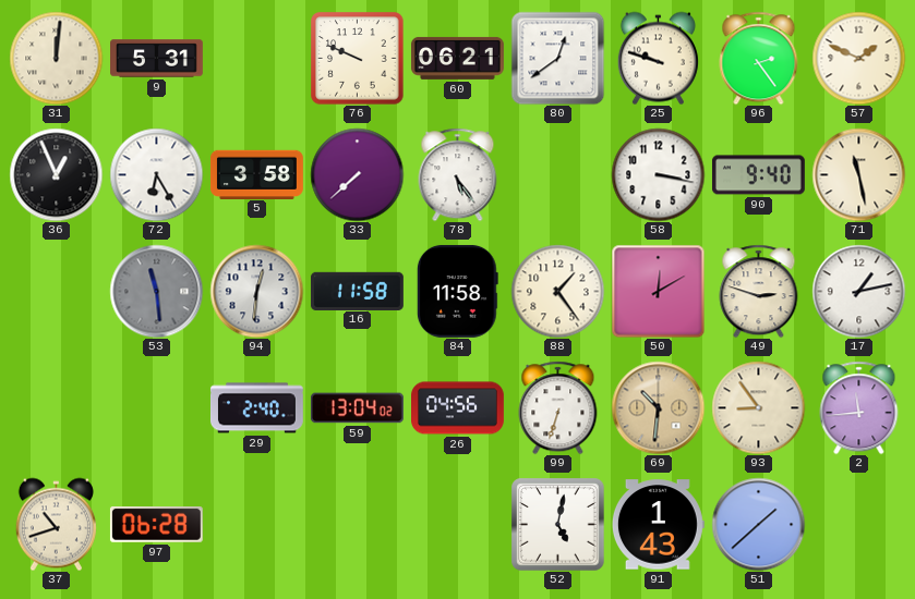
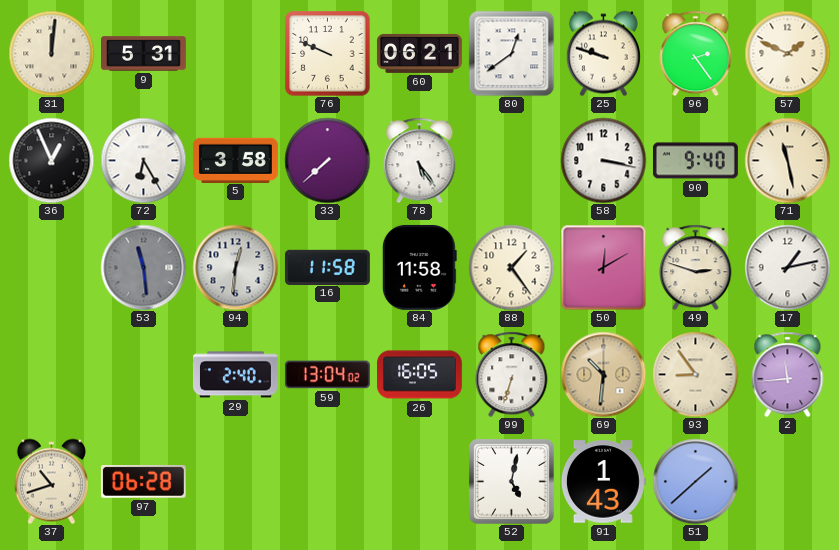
26: 04:56 -> 16:05 (420, 375)
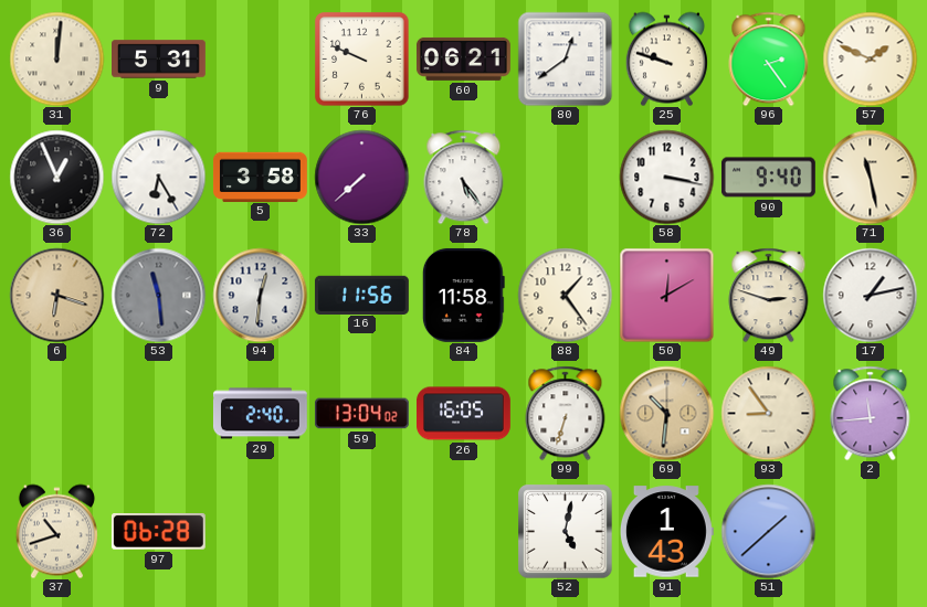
6: none -> 6:18 (56, 295)
16: 11:58 -> 11:56 (361, 295)
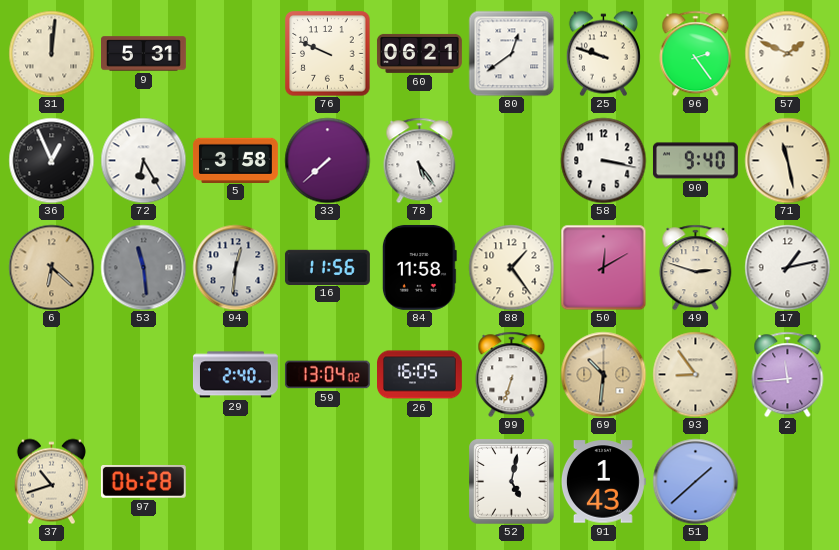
6: 6:18 -> 6:22 (51, 267)
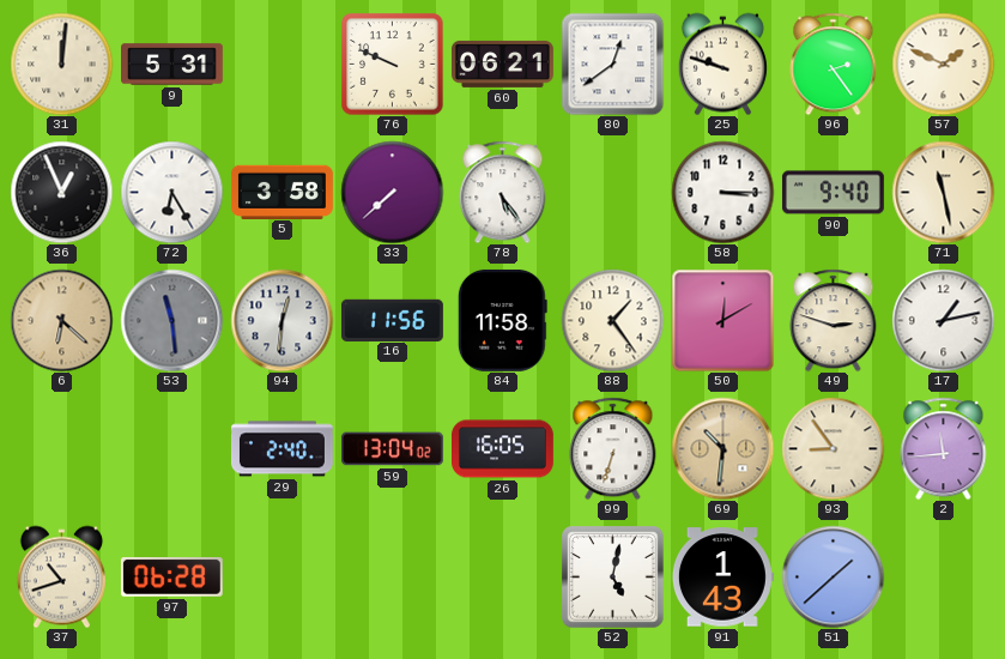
58: 3:17 -> 3:15 (722, 192)
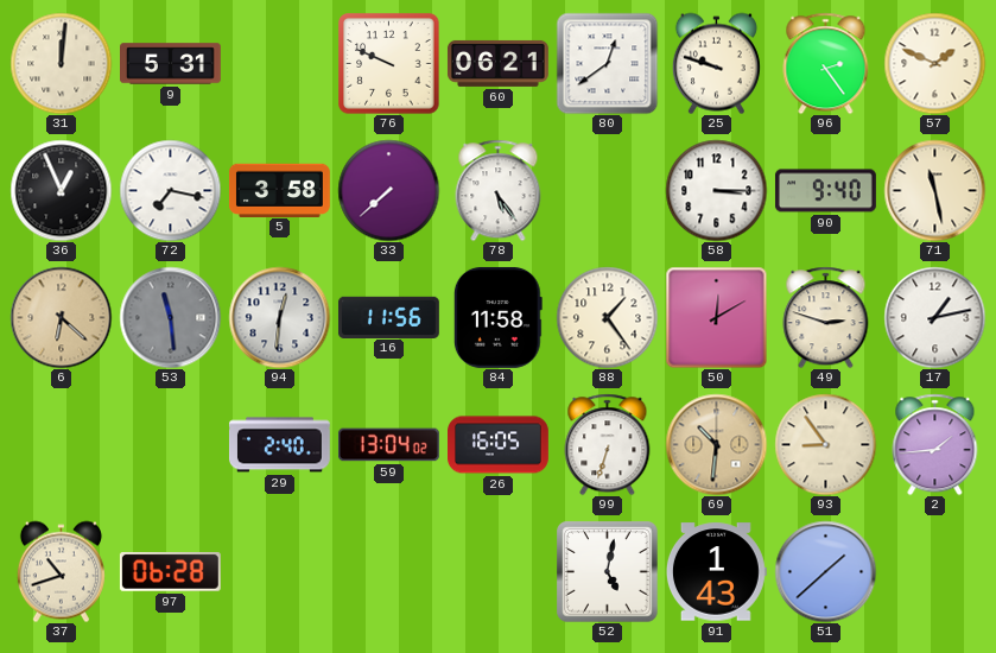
72: 6:25 -> 7:17 (170, 190)
2: 11:44 -> 1:44 (935, 444)
